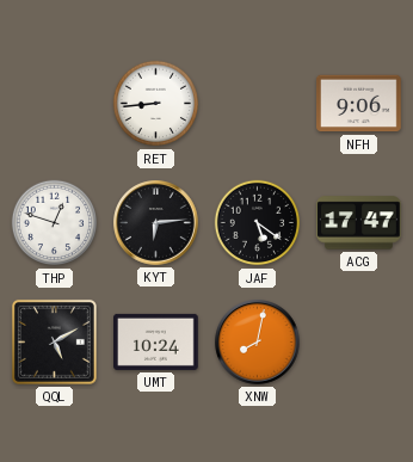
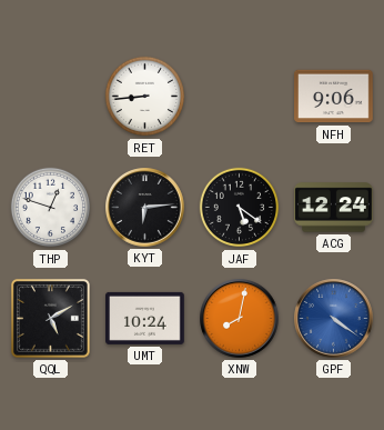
ACG: 17:47 -> 12:24 (334, 208)
GPF: none -> 4:21 (334, 319)
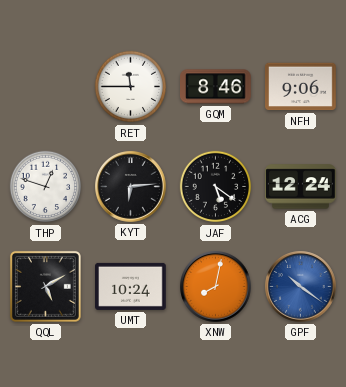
RET: 8:44 -> 11:45 (131, 87)
GQM: none -> 8:46 (216, 87)
GPF: 4:21 -> 10:21 (301, 287)
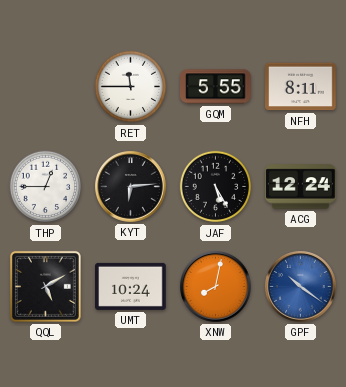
GQM: 8:46 -> 5:55 (216, 87)
NFH: 9:06 -> 8:11 (301, 87)
THP: 12:48 -> 12:45 (46, 187)
JAF: 5:21 -> 5:25 (216, 187)
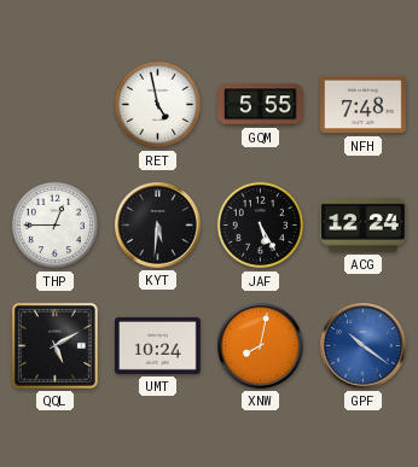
RET: 11:45 -> 4:58 (158, 105)
NFH: 8:11 -> 7:48 (364, 105)
KYT: 6:14 -> 5:31 (158, 226)
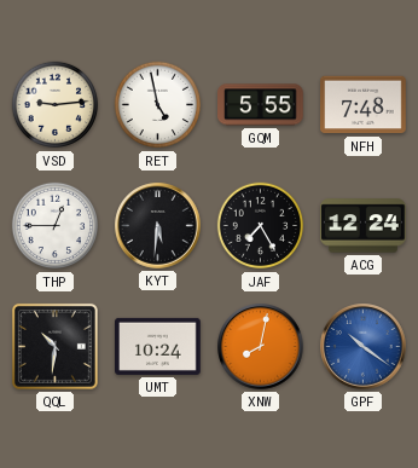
VSD: none -> 9:14 (56, 105)
JAF: 5:25 -> 7:25 (261, 226)
QQL: 5:10 -> 10:31 (54, 346)
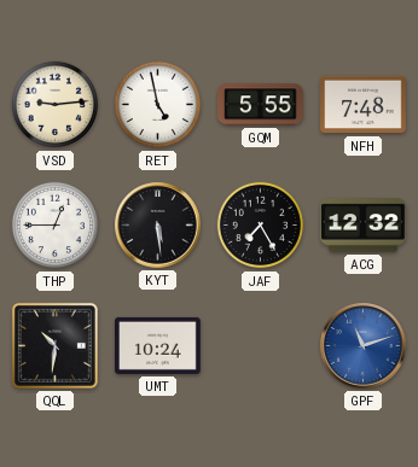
KYT: 5:31 -> 5:29 (158, 226)
ACG: 12:24 -> 12:32 (364, 226)
XNW: 8:02 -> none (261, 347)
GPF: 10:21 -> 11:12 (364, 346)
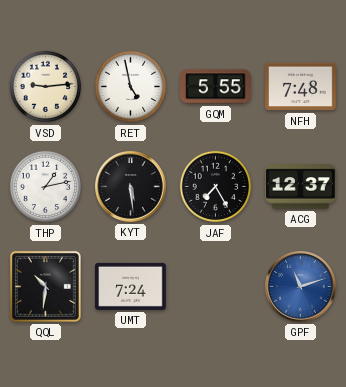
THP: 12:45 -> 1:13 (46, 187)
ACG: 12:32 -> 12:37 (301, 187)
UMT: 10:24 -> 7:24 (131, 286)
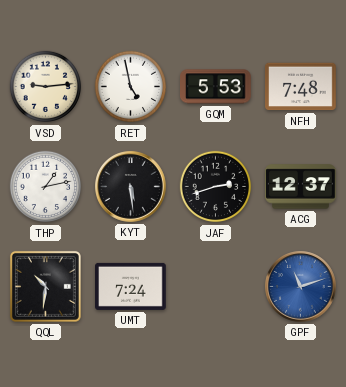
GQM: 5:55 -> 5:53 (216, 87)
JAF: 7:25 -> 2:42 (216, 187)
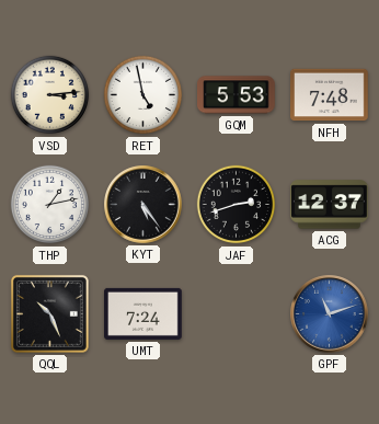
VSD: 9:14 -> 3:14 (50, 95)
KYT: 5:29 -> 5:24 (143, 205)
QQL: 10:31 -> 10:26 (49, 313)
